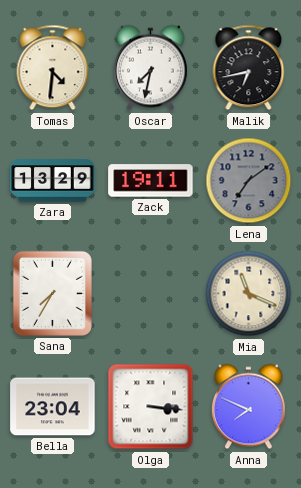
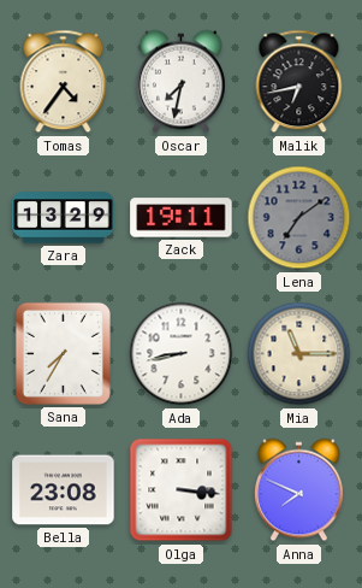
Tomas: 4:31 -> 4:36 (64, 82)
Ada: none -> 8:43 (182, 354)
Mia: 11:19 -> 11:15 (299, 354)
Bella: 23:04 -> 23:08 (64, 490)
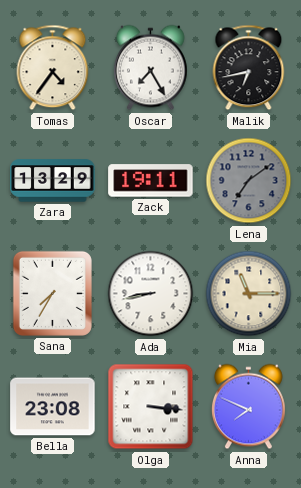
Oscar: 7:32 -> 7:25 (151, 68)
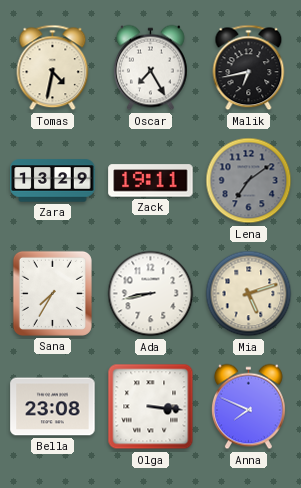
Tomas: 4:36 -> 4:32 (53, 68)
Mia: 11:15 -> 5:12 (249, 294)
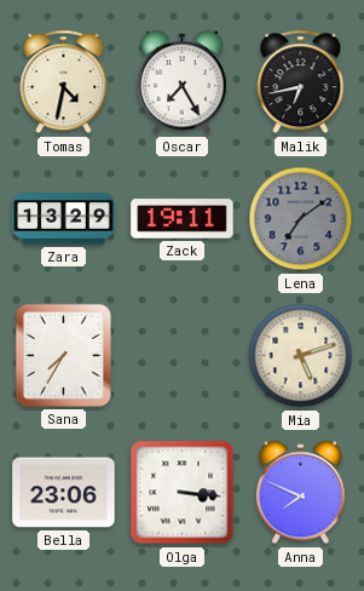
Ada: 8:43 -> none (151, 294)
Bella: 23:08 -> 23:06 (64, 493)
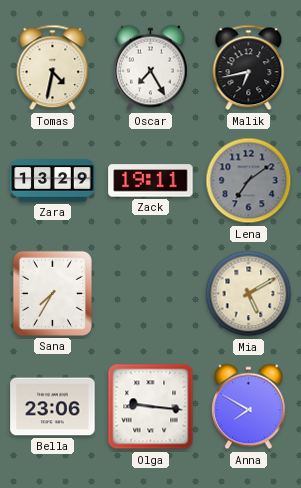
Mia: 5:12 -> 5:10 (249, 294)
Olga: 3:16 -> 9:16 (151, 407)
Anna: 7:49 -> 7:50 (249, 407)
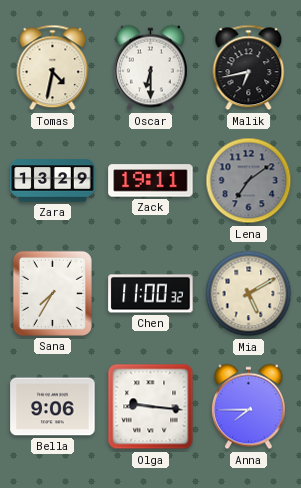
Oscar: 7:25 -> 6:30 (151, 68)
Chen: none -> 11:00 (151, 294)
Bella: 23:06 -> 9:06 (53, 407)
Anna: 7:50 -> 7:45 (249, 407)
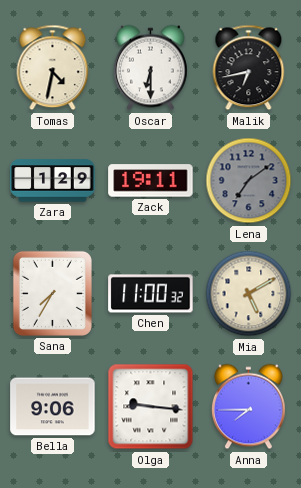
Zara: 13:29 -> 1:29 (53, 181)
